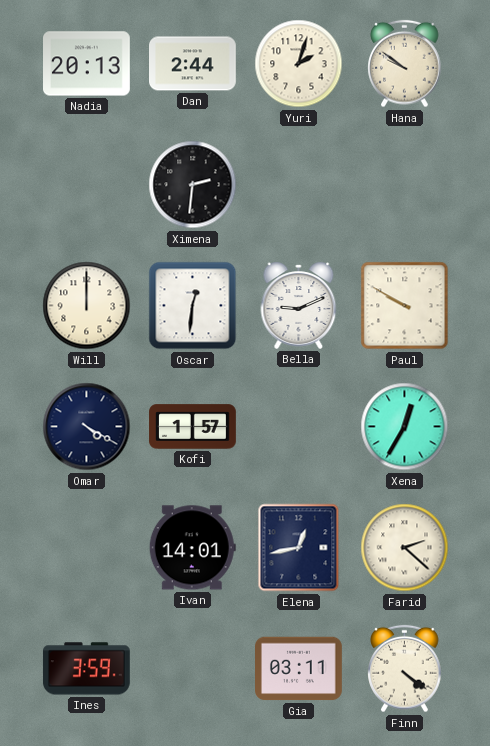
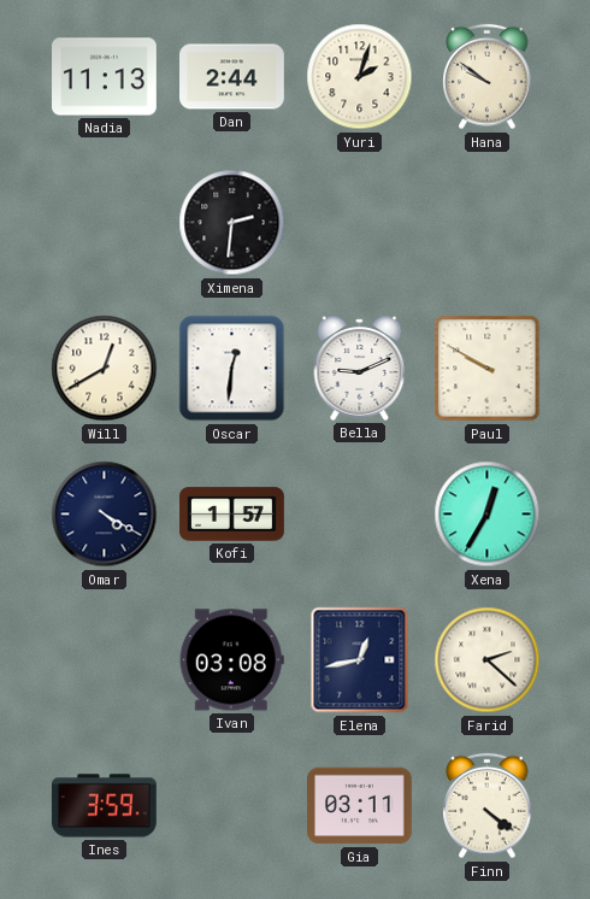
Nadia: 20:13 -> 11:13 (105, 77)
Will: 12:00 -> 12:40 (105, 369)
Ivan: 14:01 -> 03:08 (231, 660)
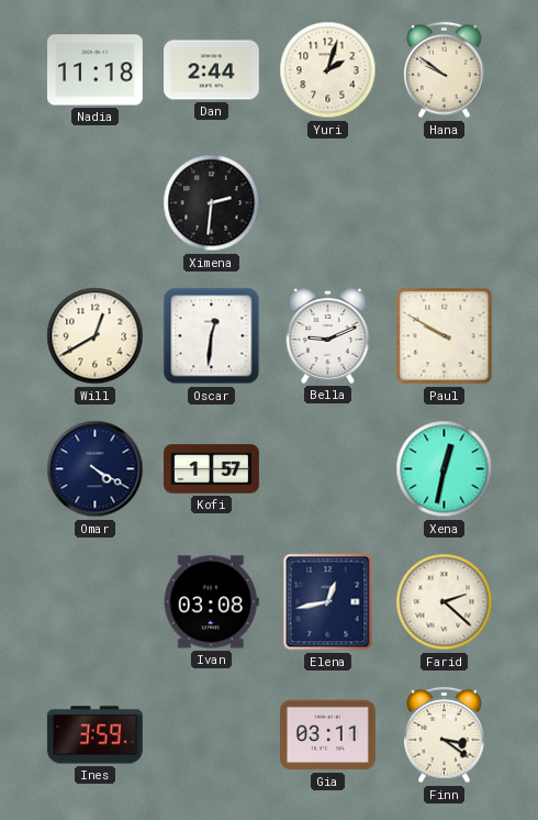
Nadia: 11:13 -> 11:18 (96, 70)
Xena: 12:35 -> 12:32 (445, 469)
Finn: 4:21 -> 3:21 (445, 735)
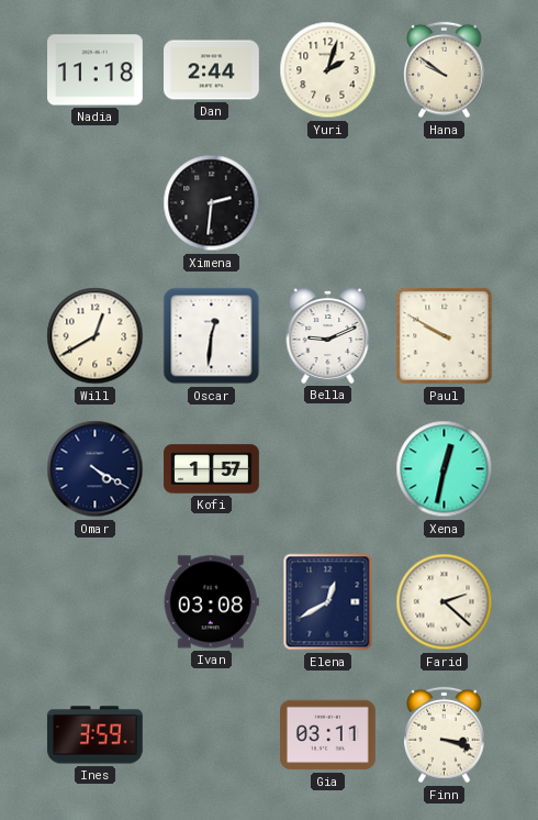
Elena: 12:43 -> 12:40 (328, 602)
Finn: 3:21 -> 3:18 (445, 735)
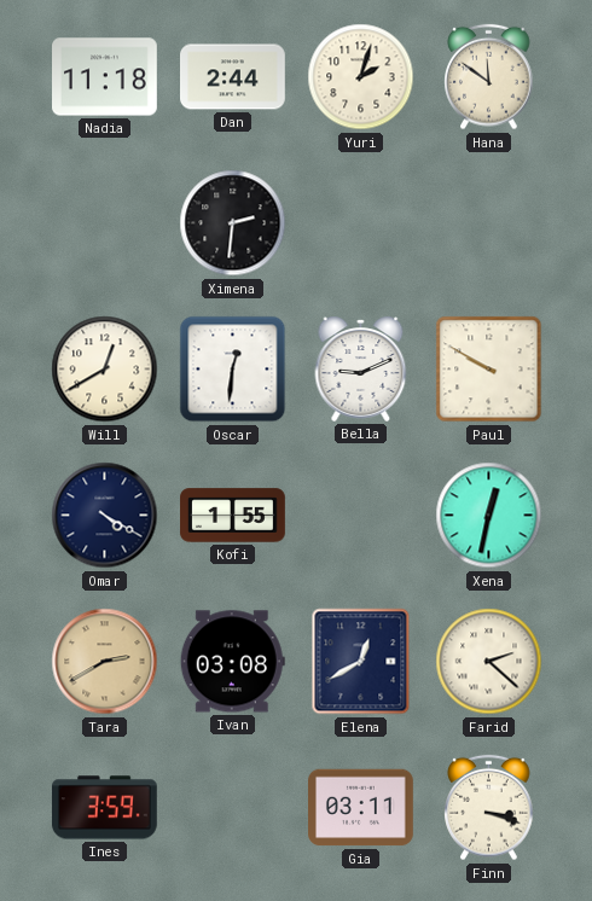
Hana: 9:51 -> 11:51 (489, 77)
Kofi: 1:57 -> 1:55 (233, 516)
Tara: none -> 2:40 (105, 662)
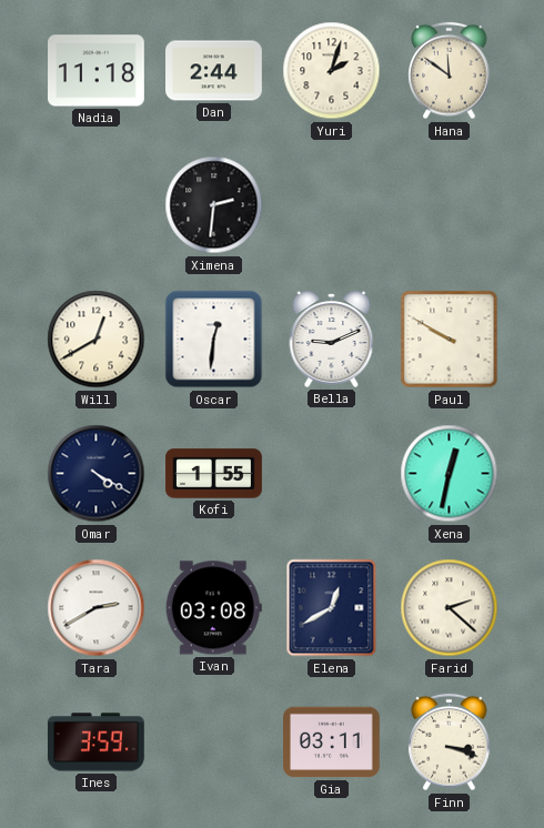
Tara dial: champagne -> white (97, 608)
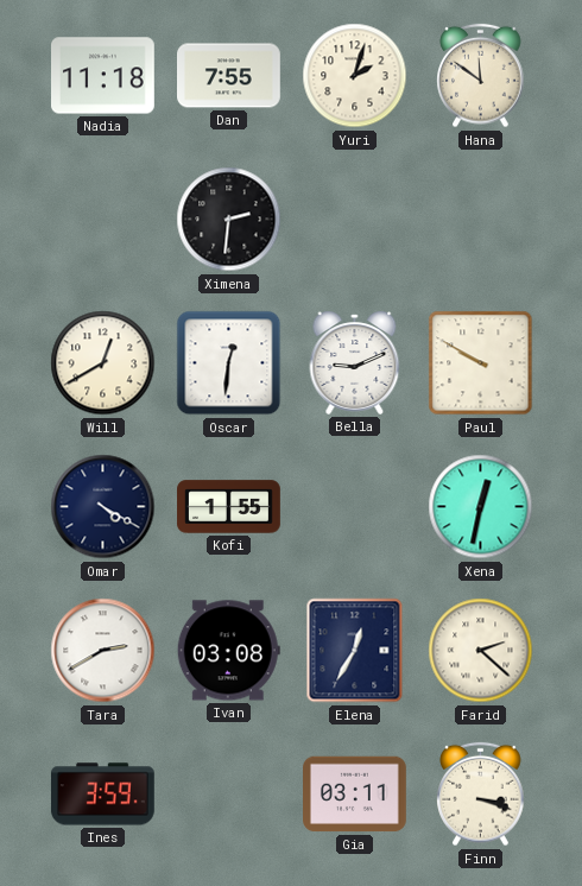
Dan: 2:44 -> 7:55 (229, 76)
Elena: 12:40 -> 12:35 (355, 651)
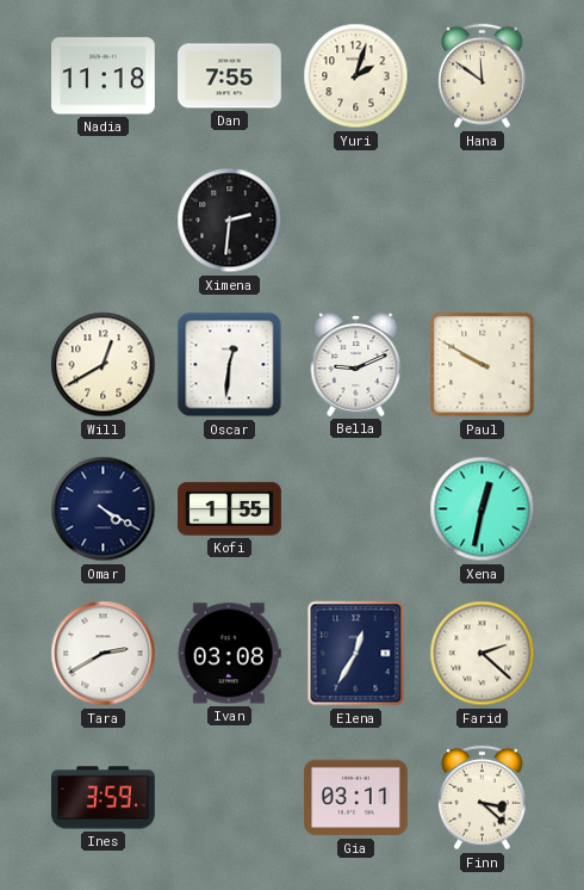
Finn: 3:18 -> 3:22 (483, 798)
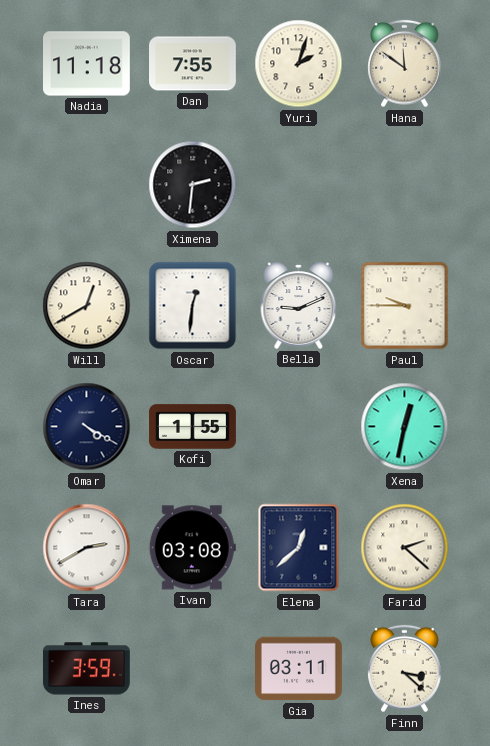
Paul: 9:50 -> 9:45 (405, 306)
Elena: 12:35 -> 12:38 (299, 548)
